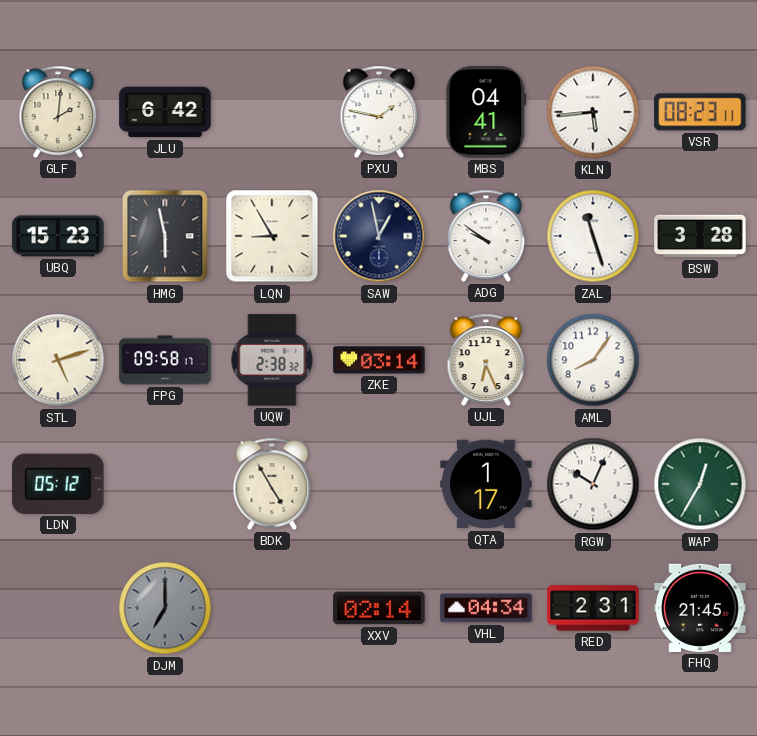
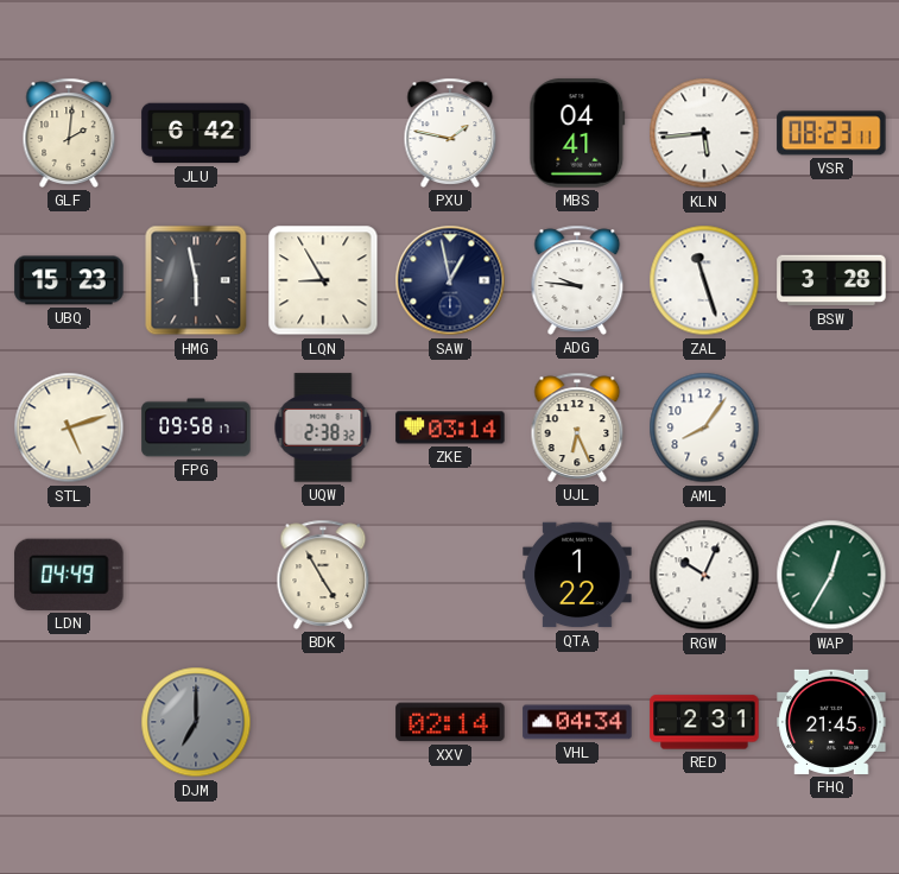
ADG: 9:51 -> 9:46 (577, 280)
LDN: 05:12 -> 04:49 (69, 575)
QTA: 1:17 -> 1:22 (577, 575)
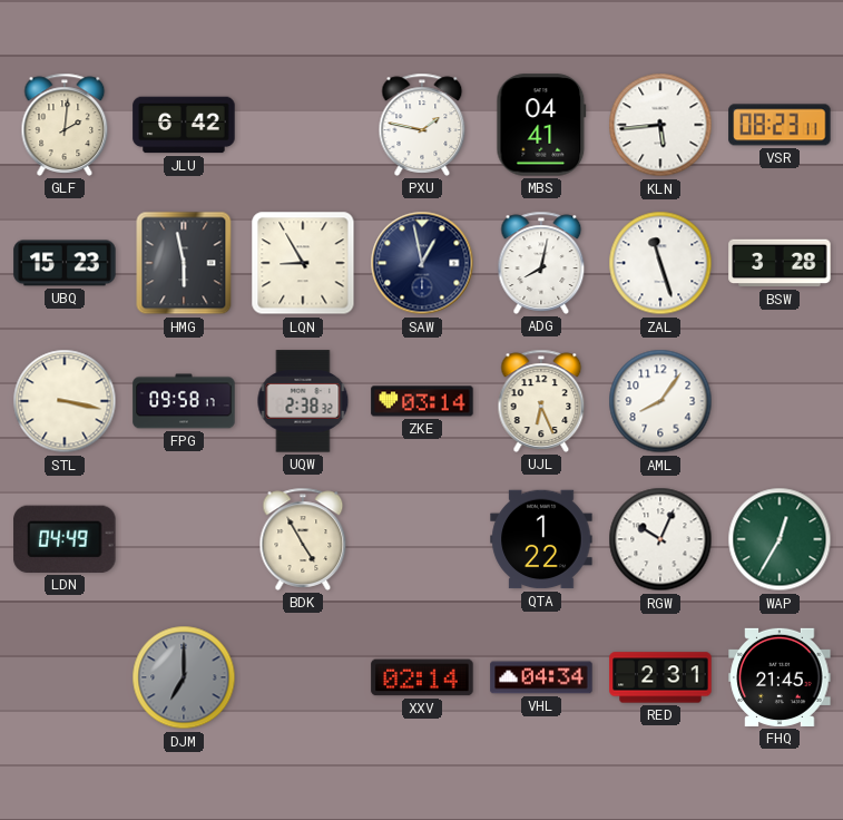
ADG: 9:46 -> 8:02 (541, 263)
STL: 5:12 -> 3:17 (65, 401)
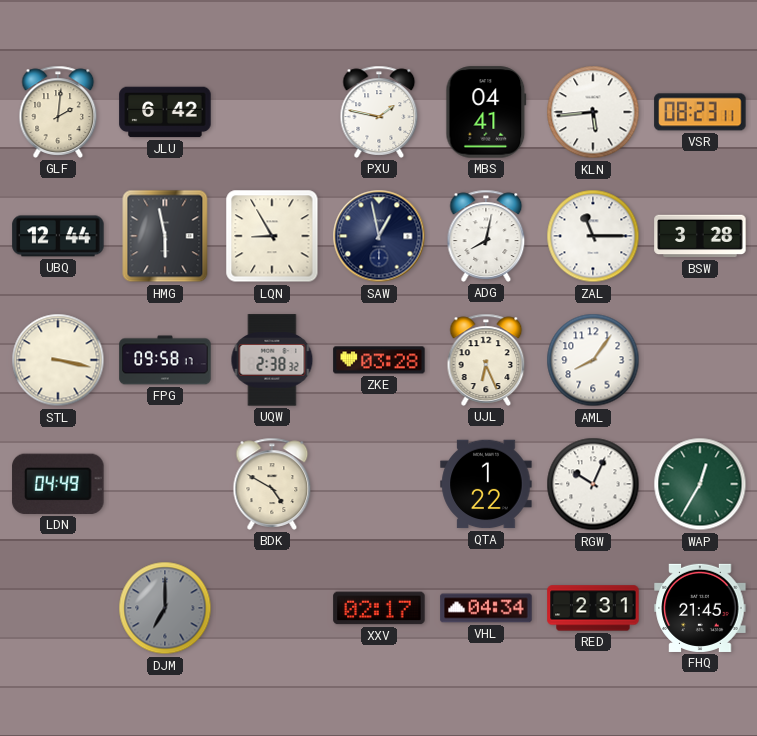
UBQ: 15:23 -> 12:44 (58, 236)
ZAL: 11:27 -> 11:15 (593, 236)
ZKE: 03:14 -> 03:28 (379, 360)
BDK: 4:55 -> 4:50 (272, 484)
XXV: 02:14 -> 02:17 (379, 608)
